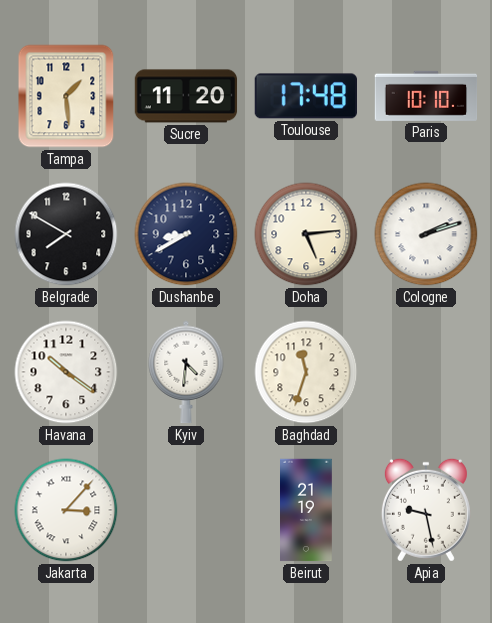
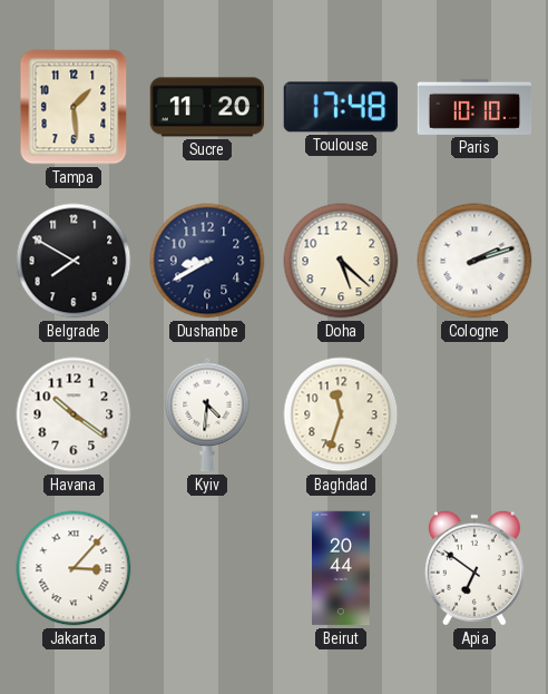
Doha: 5:14 -> 5:22 (341, 261)
Beirut: 21:19 -> 20:44 (342, 568)
Apia: 9:28 -> 6:51 (474, 568)
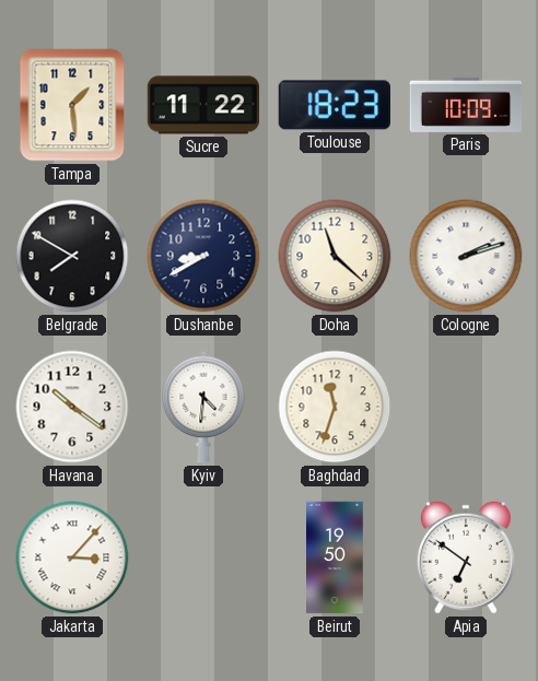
Sucre: 11:20 -> 11:22 (203, 105)
Toulouse: 17:48 -> 18:23 (334, 105)
Paris: 10:10 -> 10:09 (466, 105)
Doha: 5:22 -> 11:22 (335, 256)
Beirut: 20:44 -> 19:50 (336, 557)
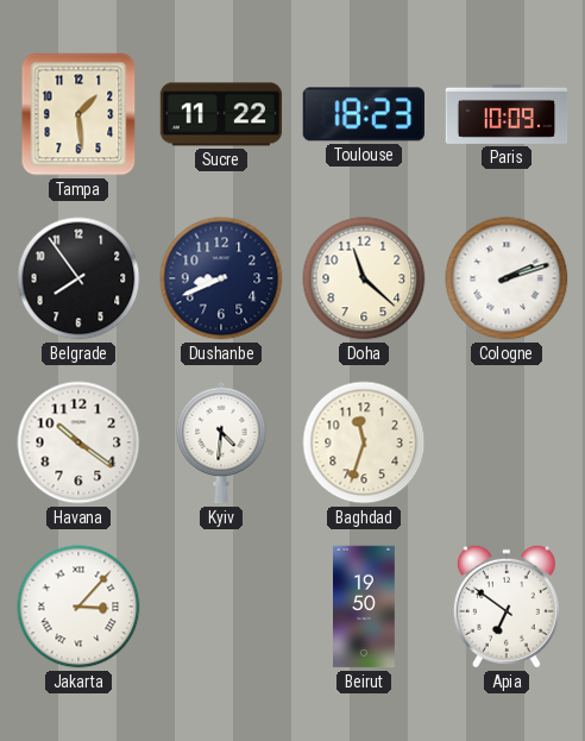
Belgrade: 7:50 -> 7:54 (78, 278)
Dushanbe: 8:40 -> 8:41 (221, 278)
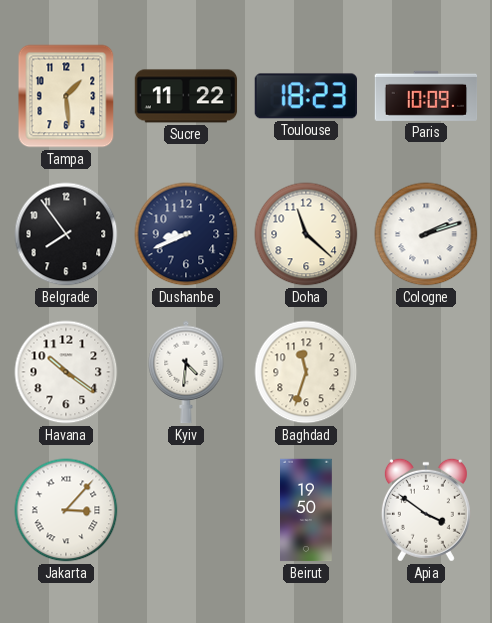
Apia: 6:51 -> 3:51 (426, 510)
